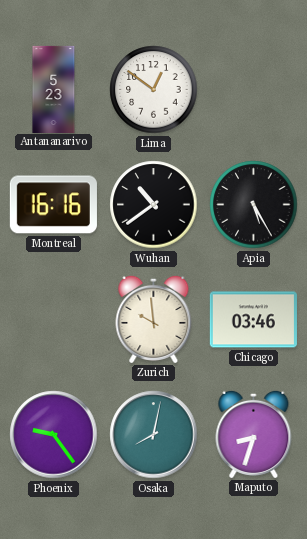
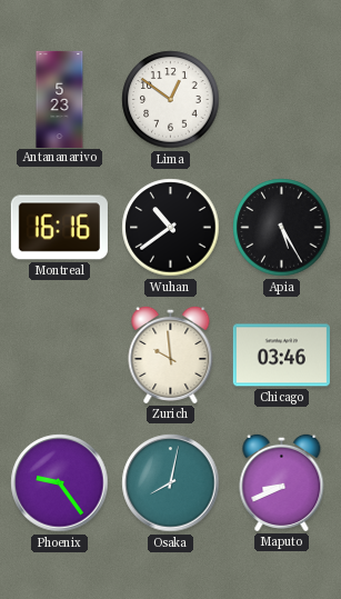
Maputo: 8:33 -> 8:41 (282, 482)
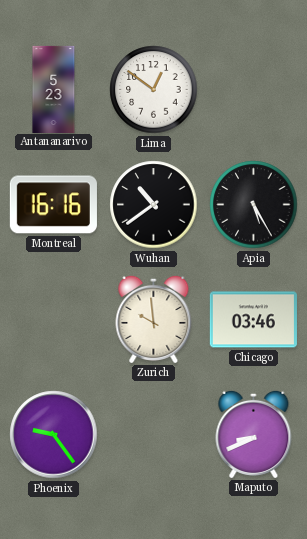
Osaka: 8:02 -> none (171, 483)
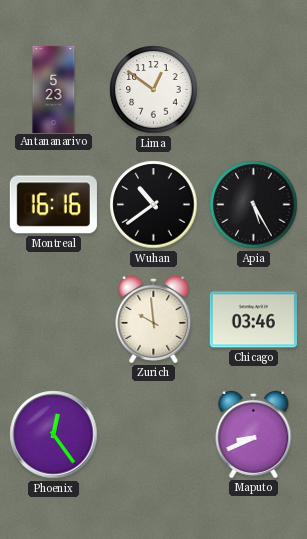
Phoenix: 9:24 -> 12:24 (54, 435)
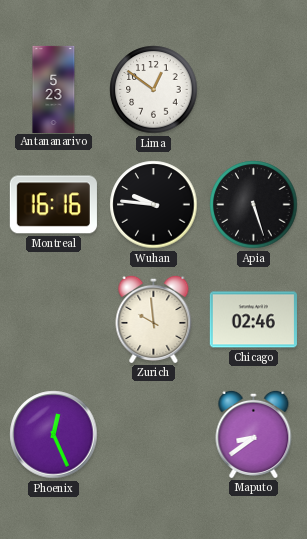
Wuhan: 10:39 -> 9:46 (154, 205)
Apia: 5:25 -> 5:27 (254, 205)
Chicago: 03:46 -> 02:46 (253, 320)
Phoenix: 12:24 -> 12:26 (54, 435)
Maputo: 8:41 -> 8:39 (254, 434)
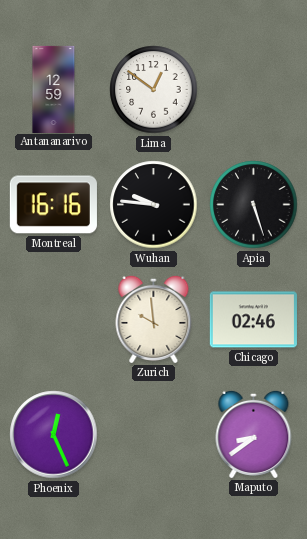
Antananarivo: 5:23 -> 12:59 (54, 89)
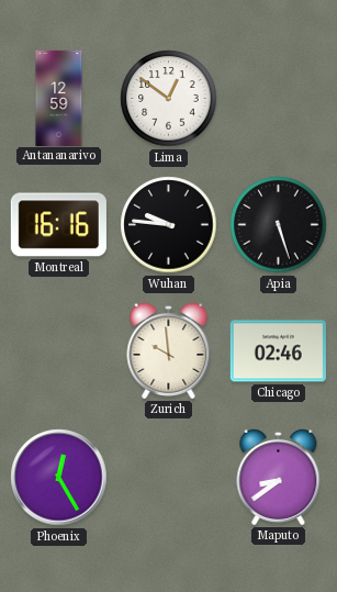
Phoenix: 12:26 -> 12:25 (59, 478)
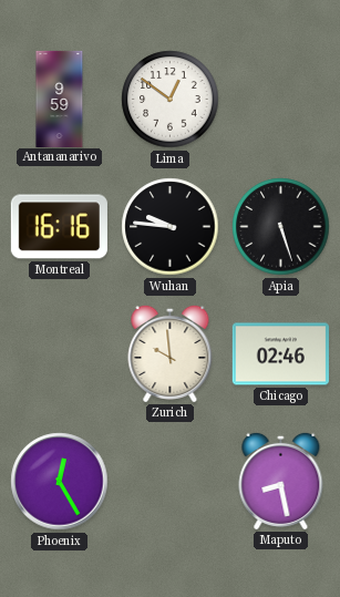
Antananarivo: 12:59 -> 9:59 (60, 99)
Maputo: 8:39 -> 8:28 (281, 481)
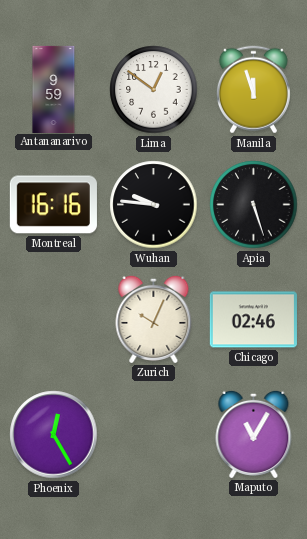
Manila: none -> 11:57 (253, 90)
Zurich: 9:59 -> 10:04 (154, 319)
Maputo: 8:28 -> 11:05 (254, 434)
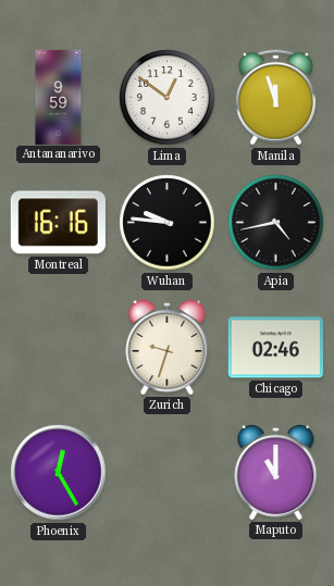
Apia: 5:27 -> 4:43 (276, 223)
Zurich: 10:04 -> 9:33 (168, 347)
Maputo: 11:05 -> 11:00 (276, 472)
